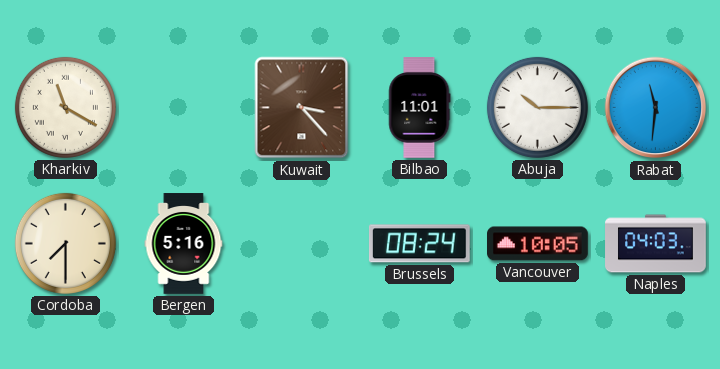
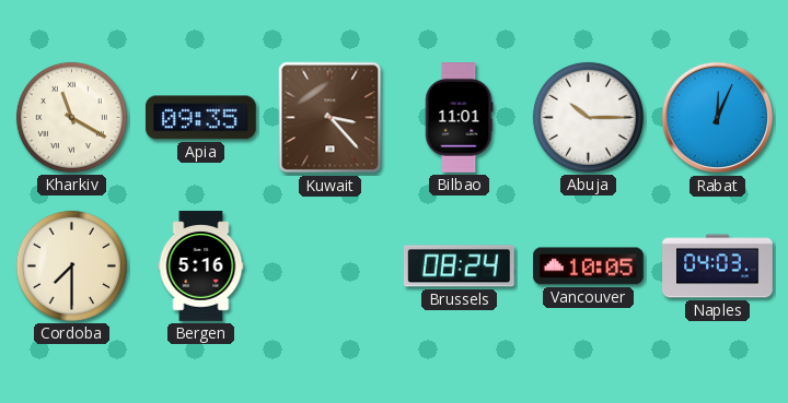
Apia: none -> 09:35 (200, 118)
Rabat: 11:31 -> 12:04 (718, 118)
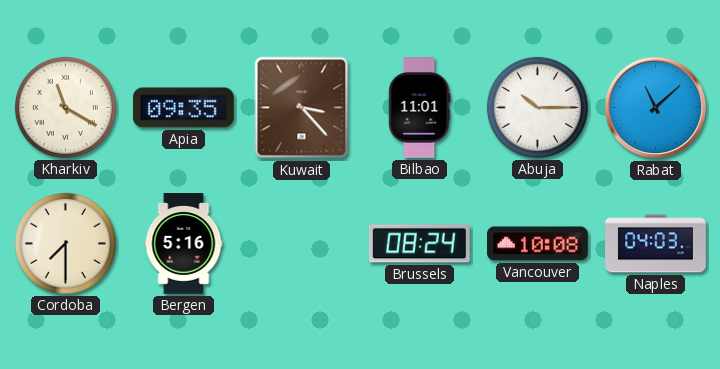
Rabat: 12:04 -> 11:08 (656, 108)
Vancouver: 10:05 -> 10:08 (538, 244)
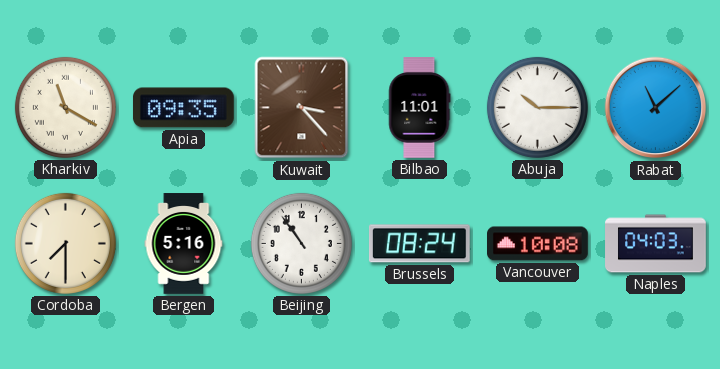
Beijing: none -> 10:54 (301, 243)
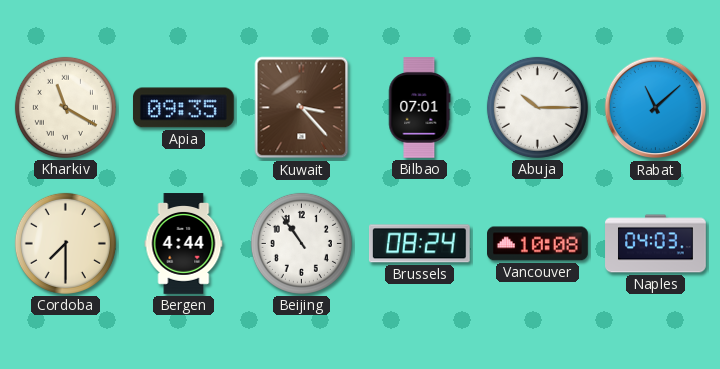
Bilbao: 11:01 -> 07:01 (419, 108)
Bergen: 5:16 -> 4:44 (184, 244)
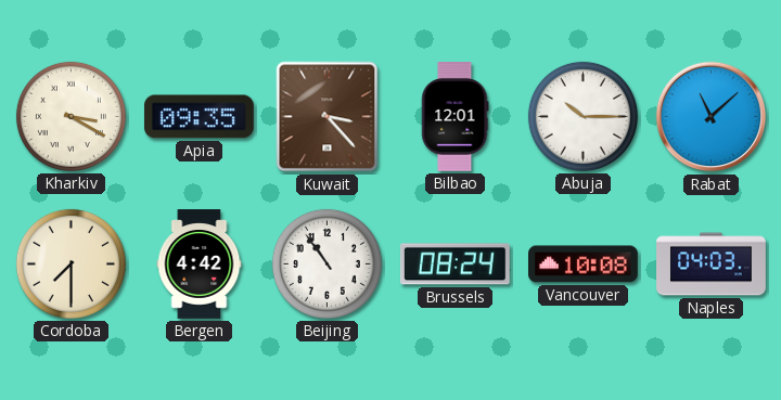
Kharkiv: 11:20 -> 3:20 (71, 116)
Bilbao: 07:01 -> 12:01 (454, 117)
Bergen: 4:44 -> 4:42 (200, 264)
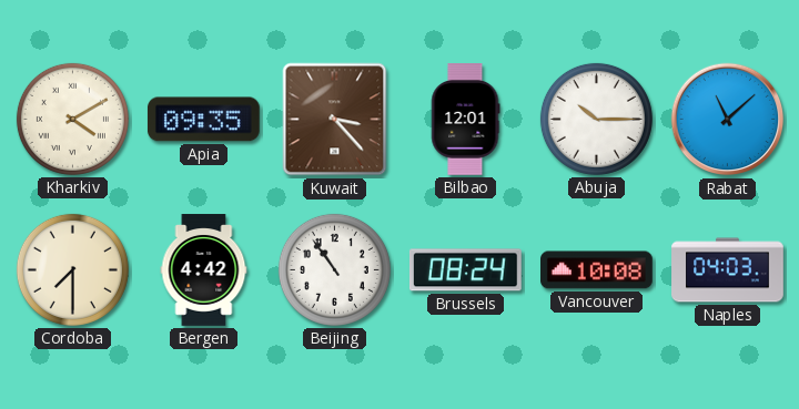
Kharkiv: 3:20 -> 4:10 (72, 119)
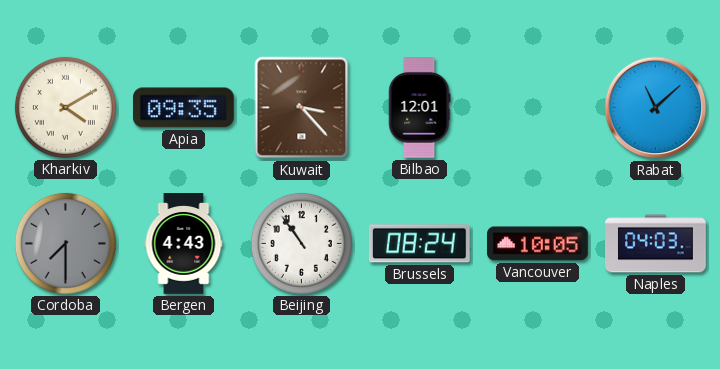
Abuja: 10:15 -> none (596, 119)
Cordoba dial: cream -> grey (65, 243)
Bergen: 4:42 -> 4:43 (184, 244)
Vancouver: 10:08 -> 10:05 (538, 244)
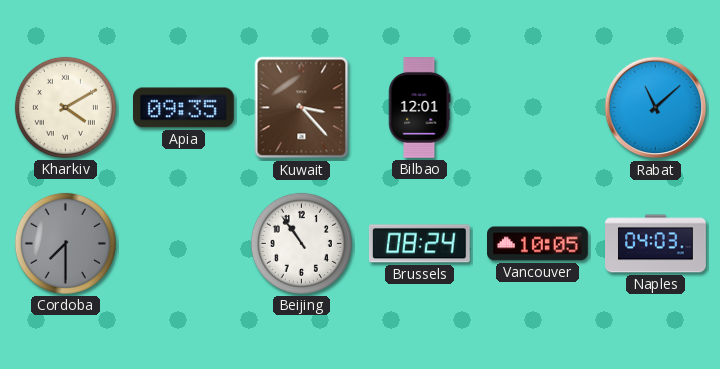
Bergen: 4:43 -> none (184, 244)
